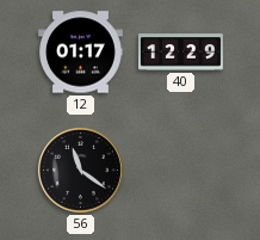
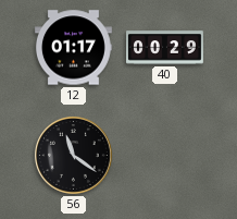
40: 12:29 -> 00:29 (165, 48)
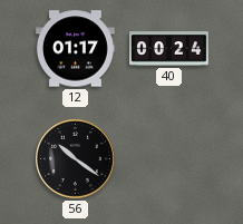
40: 00:29 -> 00:24 (169, 49)
56: 11:21 -> 10:21 (75, 158)
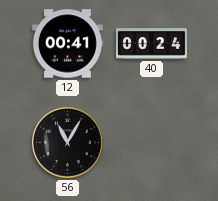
12: 01:17 -> 00:41 (67, 44)
56: 10:21 -> 11:05 (67, 142)
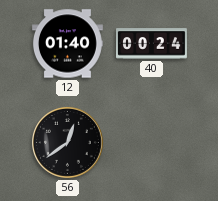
12: 00:41 -> 01:40 (67, 44)
56: 11:05 -> 12:39 (67, 142)
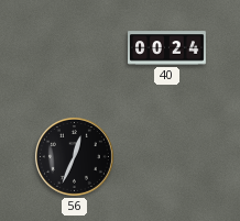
12: 01:40 -> none (67, 44)
56: 12:39 -> 12:34 (74, 156)
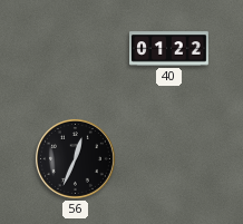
40: 00:24 -> 01:22 (169, 49)
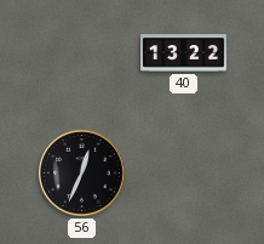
40: 01:22 -> 13:22 (184, 53)
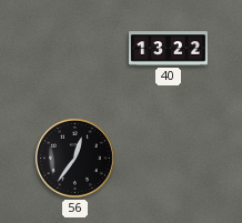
56: 12:34 -> 12:36 (74, 158)
